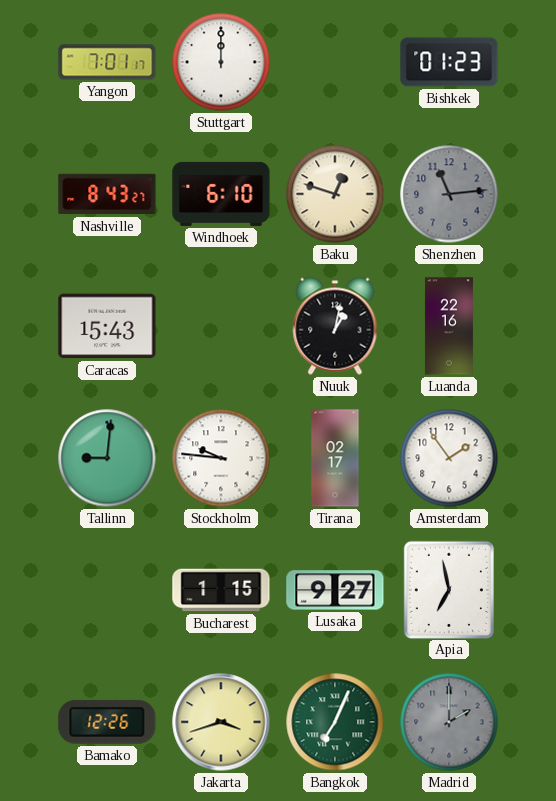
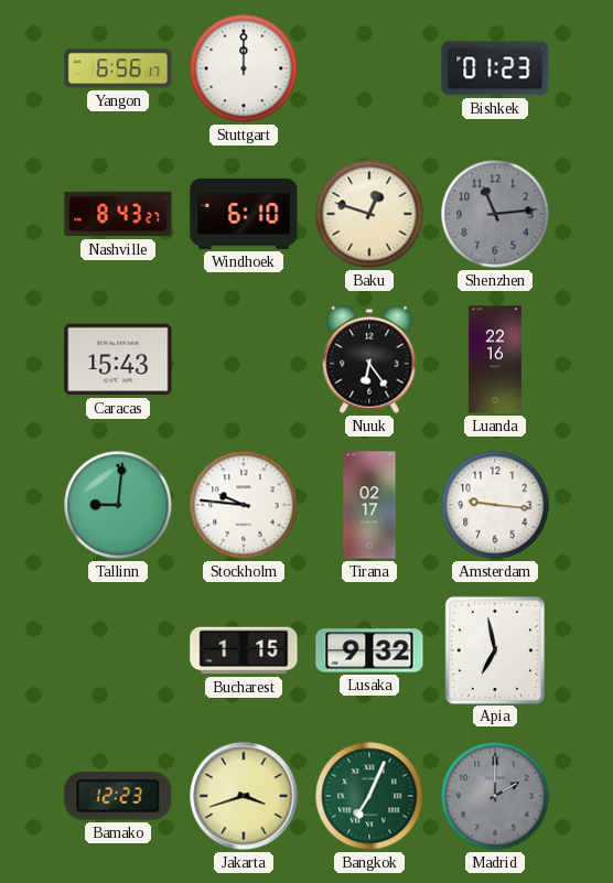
Yangon: 7:01 -> 6:56 (118, 68)
Nuuk: 1:02 -> 6:24 (369, 359)
Amsterdam: 1:54 -> 9:16 (495, 505)
Lusaka: 9:27 -> 9:32 (369, 650)
Bamako: 12:26 -> 12:23 (118, 796)
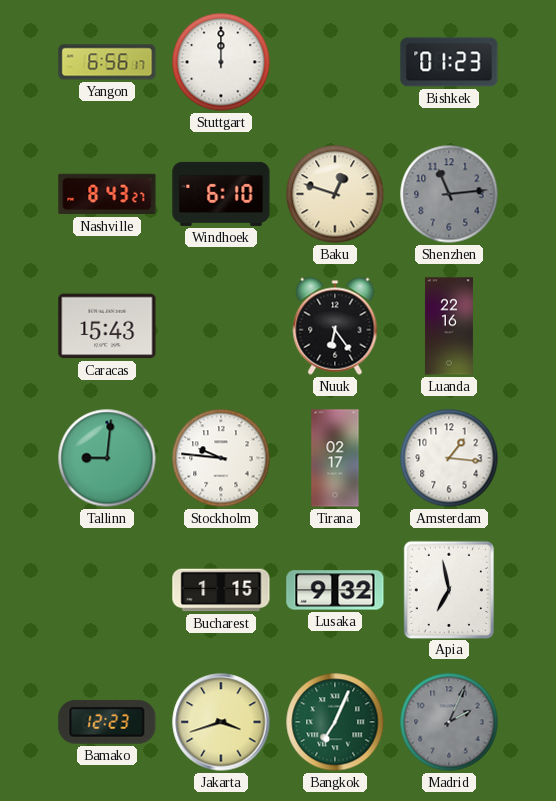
Amsterdam: 9:16 -> 1:16 (449, 458)
Madrid: 2:00 -> 2:04 (449, 722)
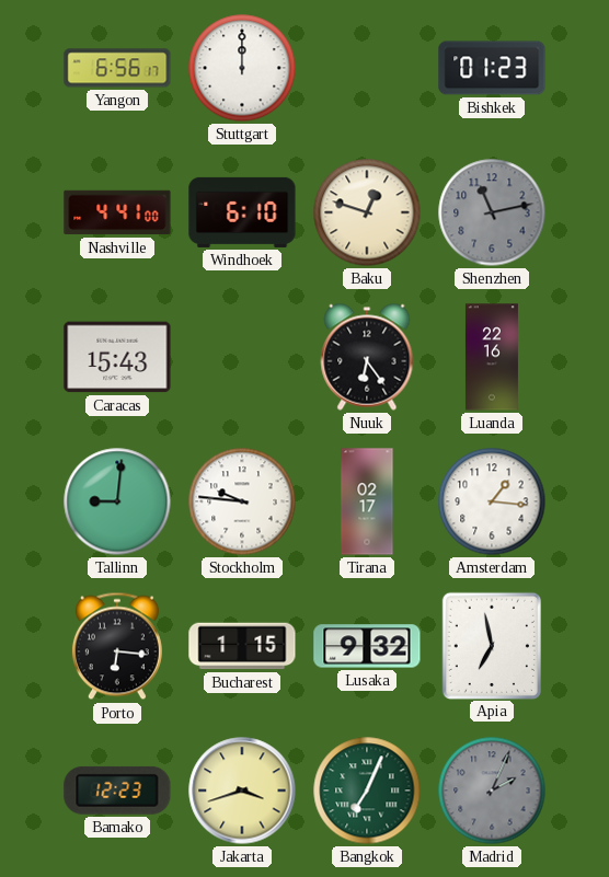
Nashville: 8:43 -> 4:41 (117, 212)
Shenzhen: 11:14 -> 11:13 (492, 212)
Porto: none -> 6:16 (117, 646)
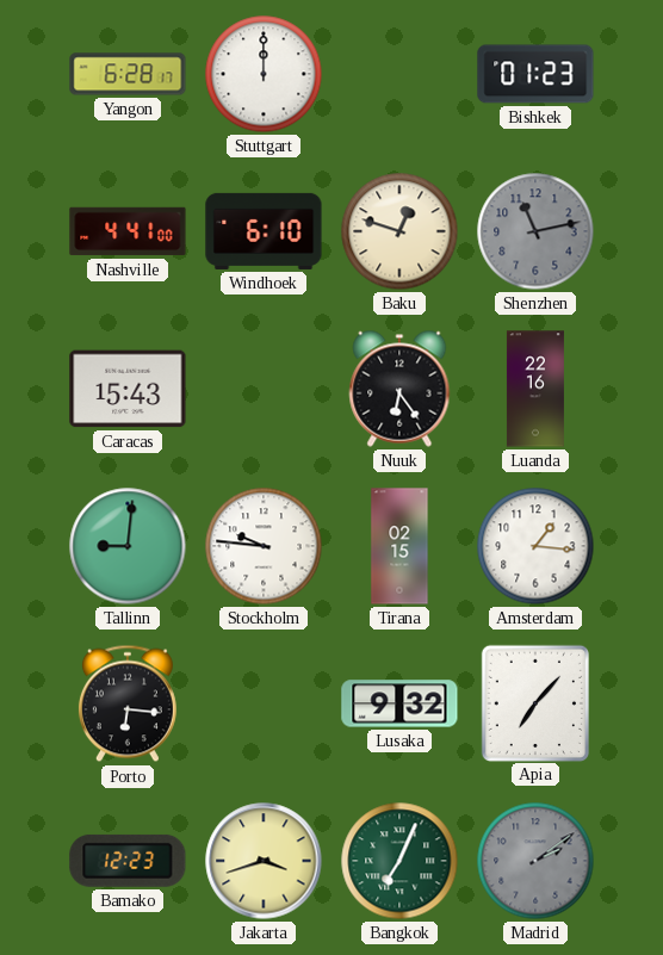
Yangon: 6:56 -> 6:28 (128, 74)
Tirana: 02:17 -> 02:15 (399, 546)
Bucharest: 1:15 -> none (242, 646)
Apia: 6:58 -> 7:07 (535, 702)
Madrid: 2:04 -> 2:09 (535, 861)
